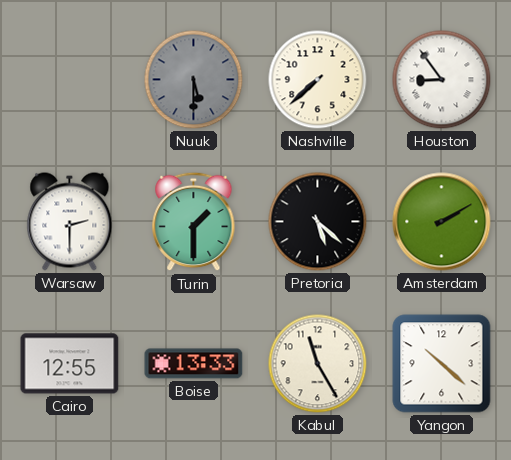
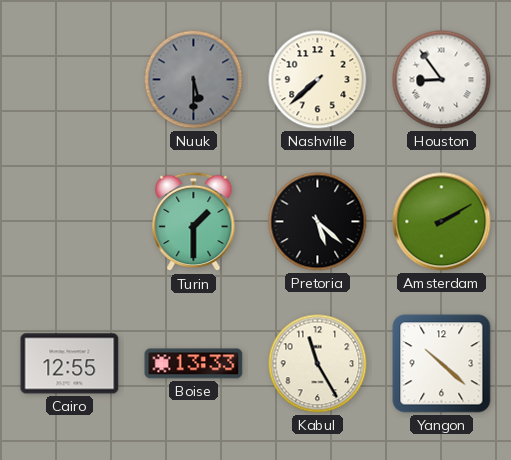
Warsaw: 2:30 -> none (70, 222)
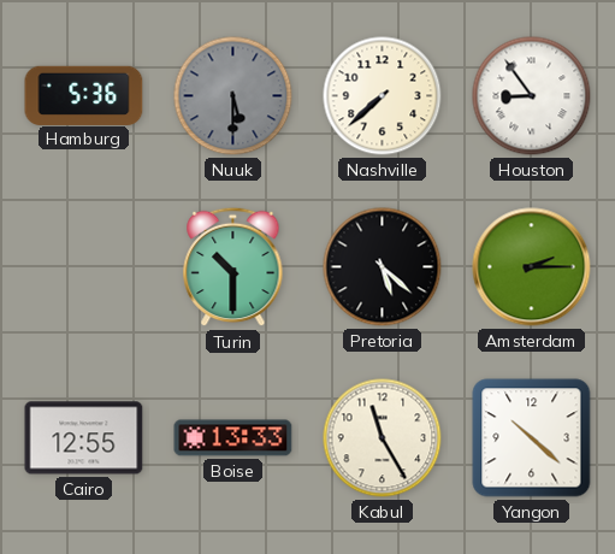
Hamburg: none -> 5:36 (84, 95)
Turin: 1:30 -> 10:30 (233, 267)
Amsterdam: 2:10 -> 2:15 (532, 267)
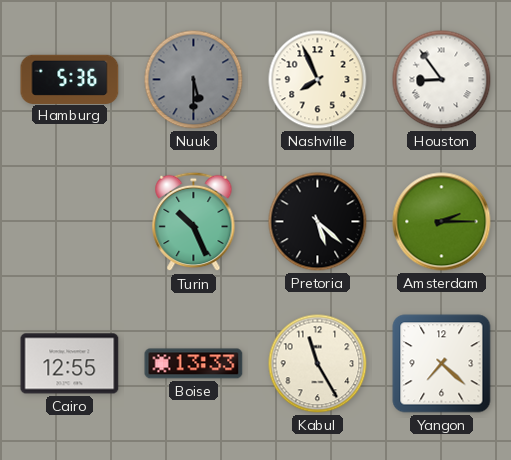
Nashville: 7:38 -> 7:56 (318, 80)
Turin: 10:30 -> 10:26 (194, 222)
Yangon: 10:22 -> 7:22 (442, 364)
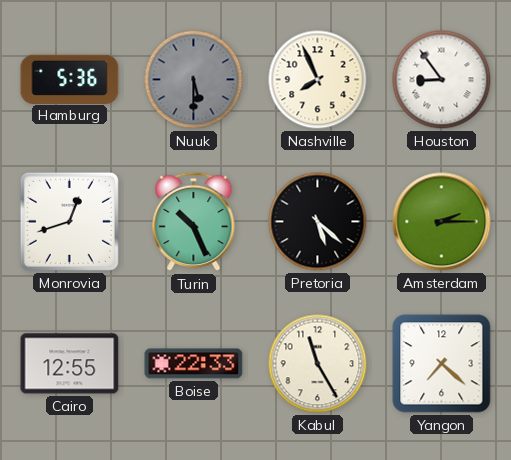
Monrovia: none -> 12:42 (69, 221)
Boise: 13:33 -> 22:33 (194, 364)
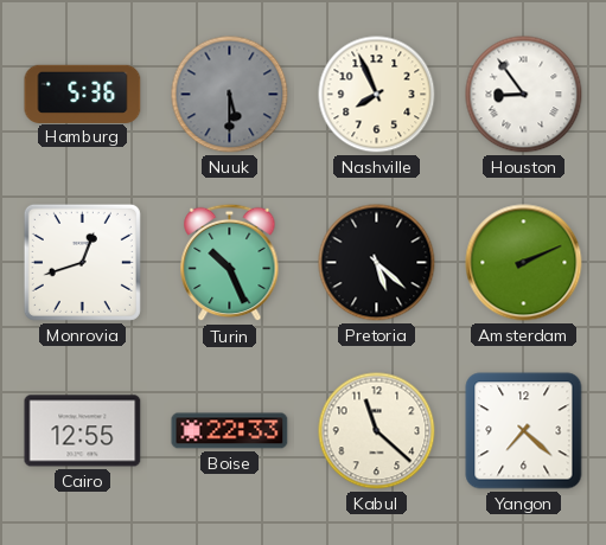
Amsterdam: 2:15 -> 2:11 (524, 263)
Kabul: 11:25 -> 11:22 (377, 431)
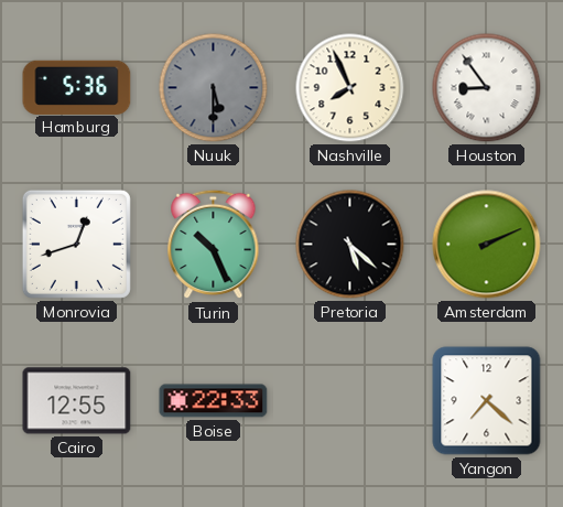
Kabul: 11:22 -> none (377, 431)
